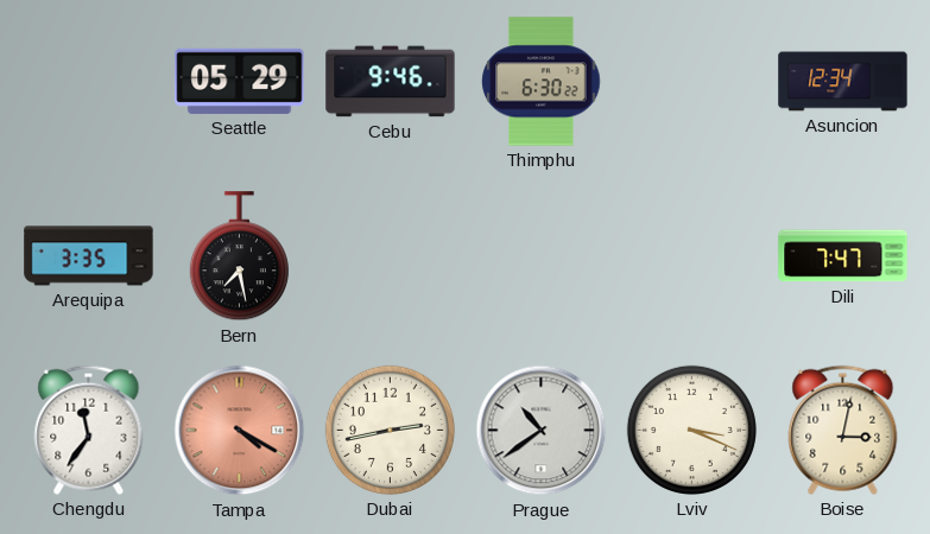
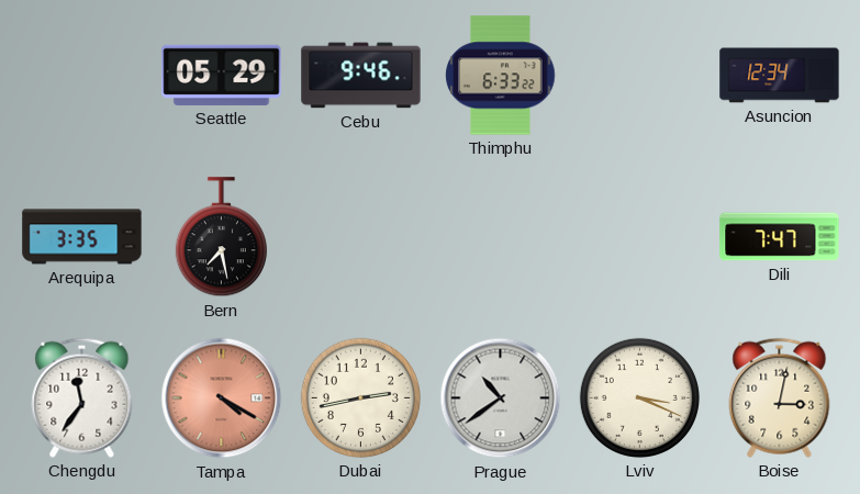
Thimphu: 6:30 -> 6:33 (501, 76)
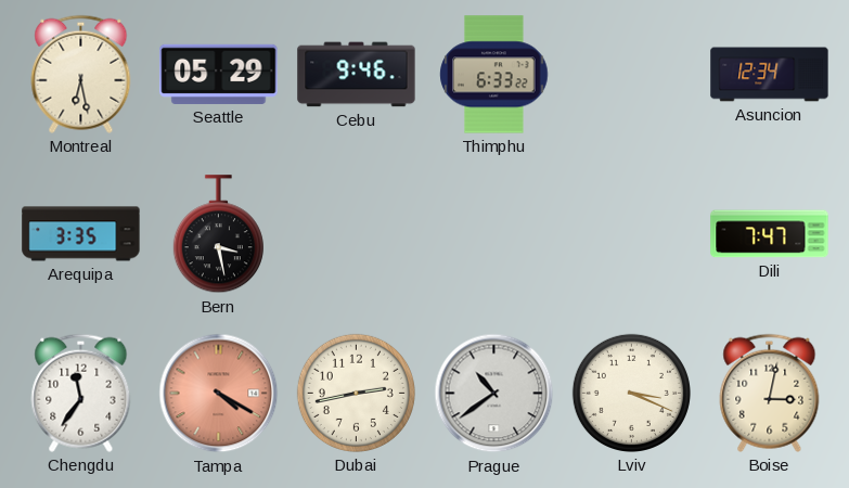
Montreal: none -> 6:28 (81, 74)
Bern: 7:28 -> 3:28 (218, 234)
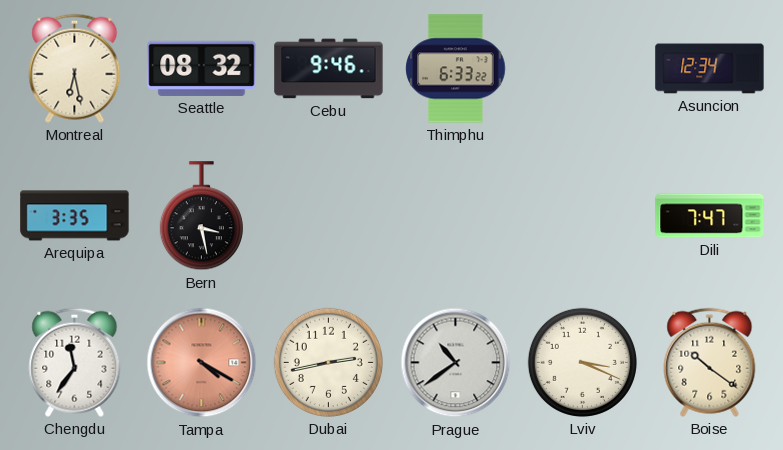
Seattle: 05:29 -> 08:32 (202, 68)
Boise: 3:02 -> 10:21 (710, 362)
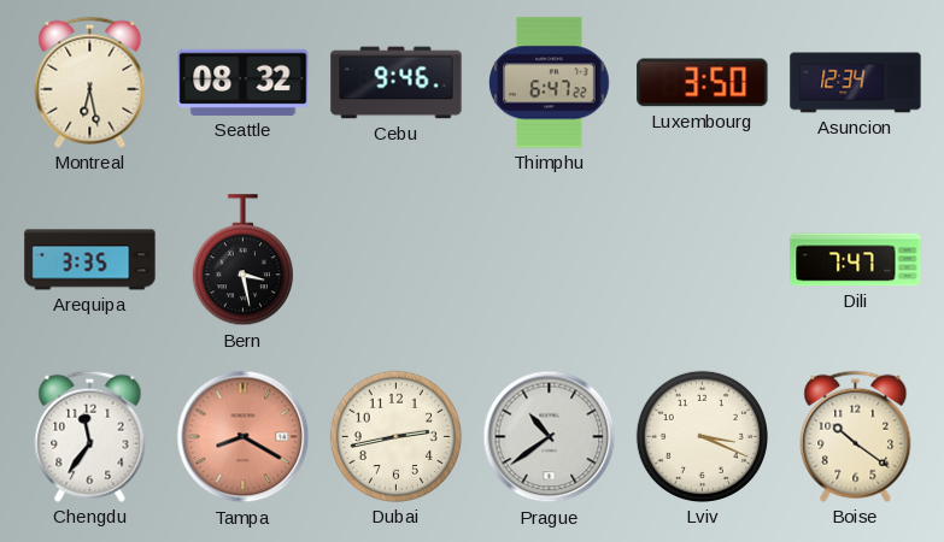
Thimphu: 6:33 -> 6:47 (550, 83)
Luxembourg: none -> 3:50 (703, 83)
Tampa: 4:20 -> 8:20 (244, 437)
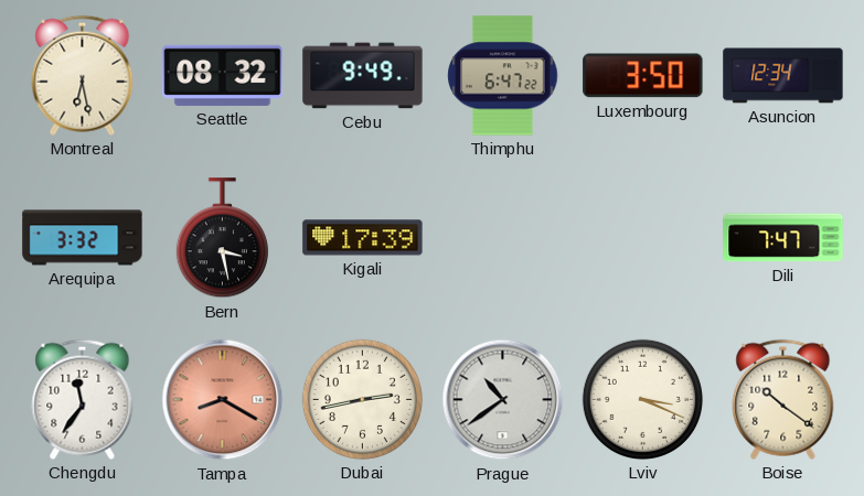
Cebu: 9:46 -> 9:49 (363, 76)
Arequipa: 3:35 -> 3:32 (83, 238)
Kigali: none -> 17:39 (363, 238)
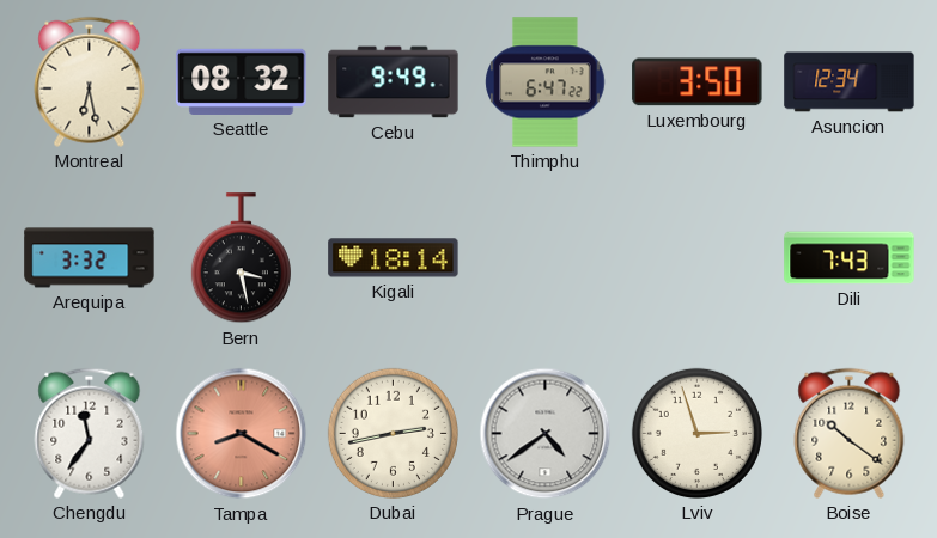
Kigali: 17:39 -> 18:14 (394, 258)
Dili: 7:47 -> 7:43 (850, 258)
Prague: 10:39 -> 4:39 (546, 434)
Lviv: 3:19 -> 2:57 (696, 433)
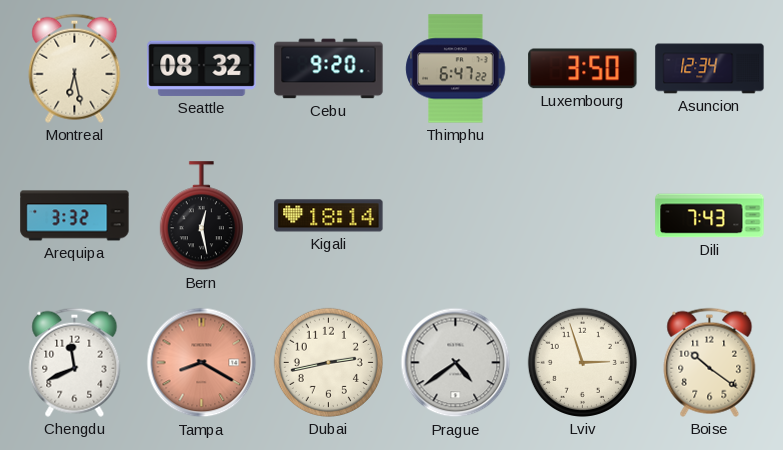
Cebu: 9:49 -> 9:20 (329, 69)
Bern: 3:28 -> 12:28 (201, 216)
Chengdu: 11:36 -> 11:41 (75, 362)
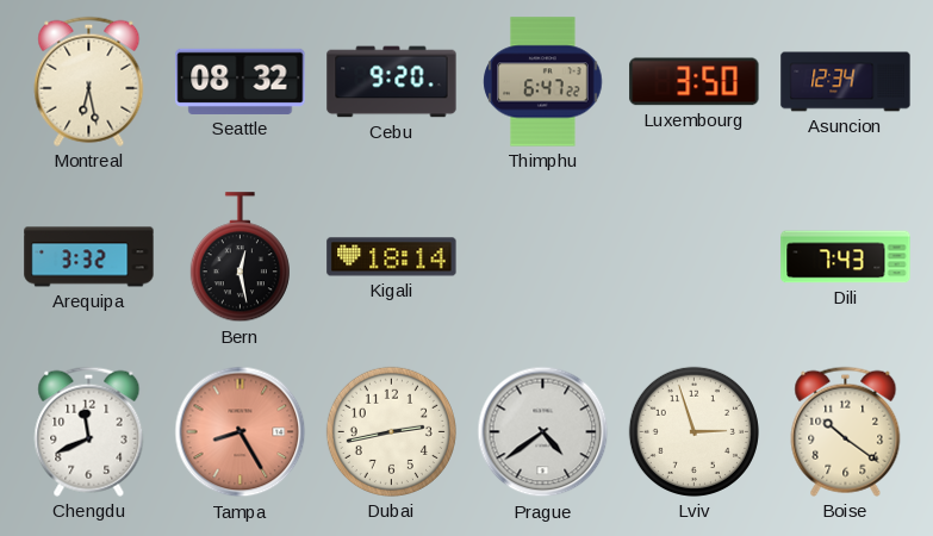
Tampa: 8:20 -> 8:25 (241, 432)
